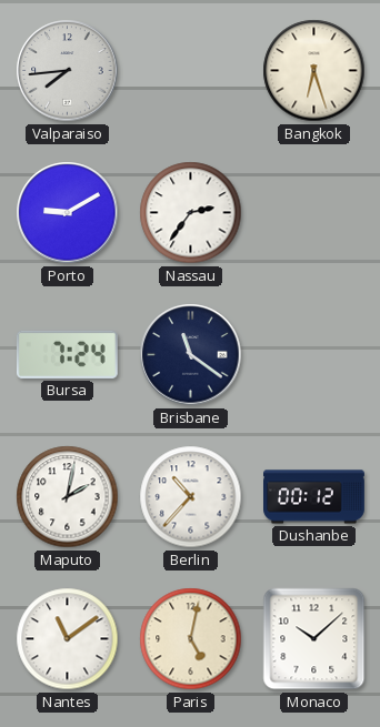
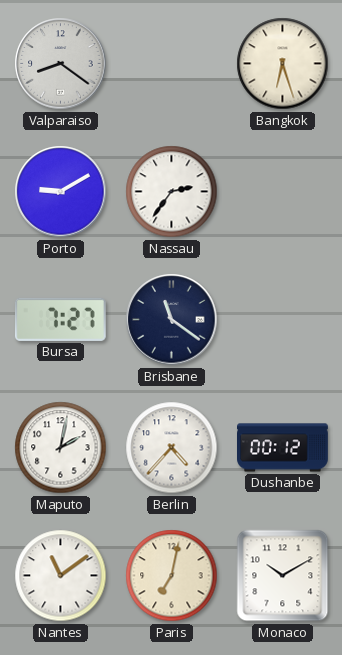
Valparaiso: 7:44 -> 8:21 (61, 64)
Bursa: 7:24 -> 7:27 (60, 319)
Berlin: 10:37 -> 4:37 (172, 448)
Paris: 5:02 -> 7:02 (172, 576)
Monaco: 10:08 -> 10:10 (283, 576)
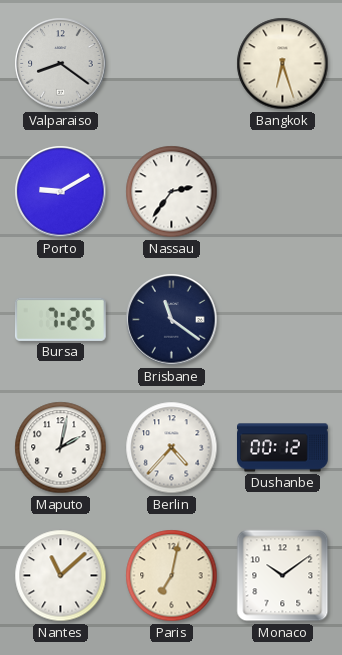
Bursa: 7:27 -> 7:25 (60, 319)
Nantes: 11:09 -> 11:08 (61, 576)
Monaco: 10:10 -> 10:09 (283, 576)
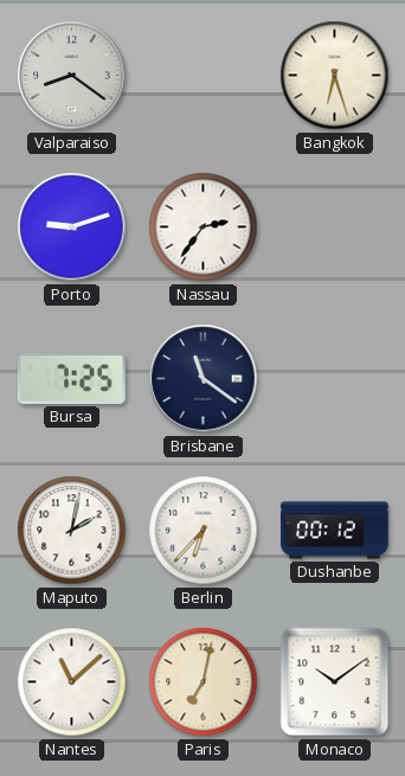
Porto: 9:10 -> 9:12 (72, 227)
Berlin: 4:37 -> 6:37 (204, 531)
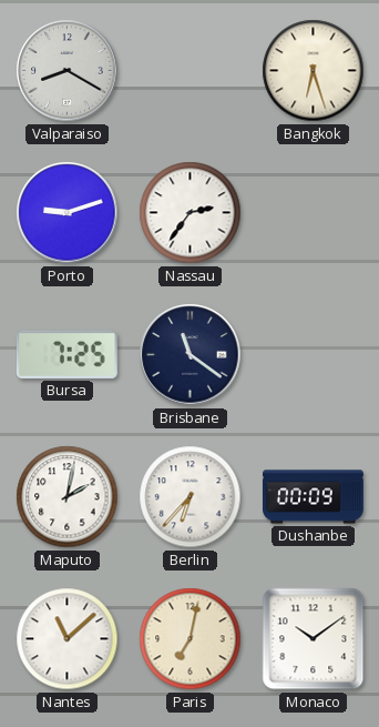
Valparaiso: 8:21 -> 8:20 (68, 71)
Dushanbe: 00:12 -> 00:09 (314, 497)
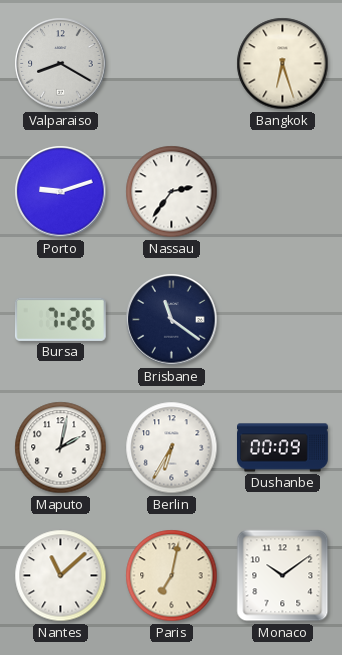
Bursa: 7:25 -> 7:26 (60, 319)
Berlin: 6:37 -> 6:35 (172, 448)
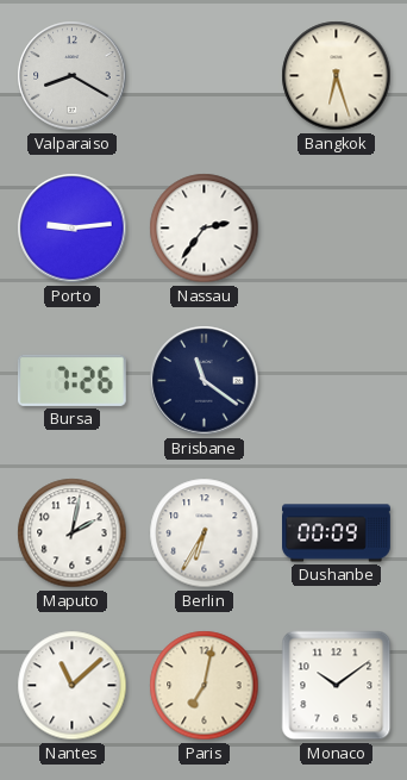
Porto: 9:12 -> 9:14 (73, 229)
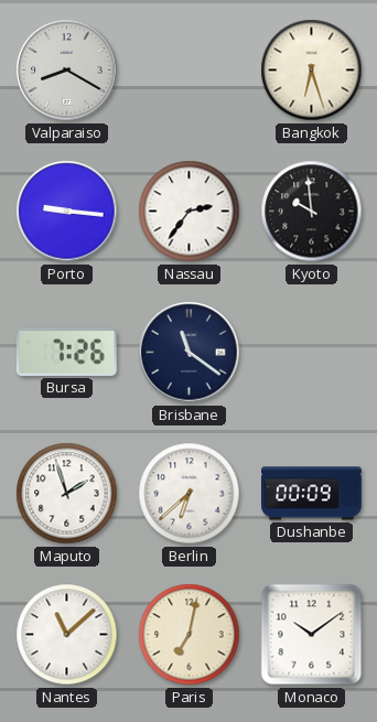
Porto: 9:14 -> 9:16 (67, 212)
Kyoto: none -> 9:59 (312, 212)
Maputo: 2:02 -> 1:57 (67, 494)
Berlin: 6:35 -> 6:38 (190, 494)
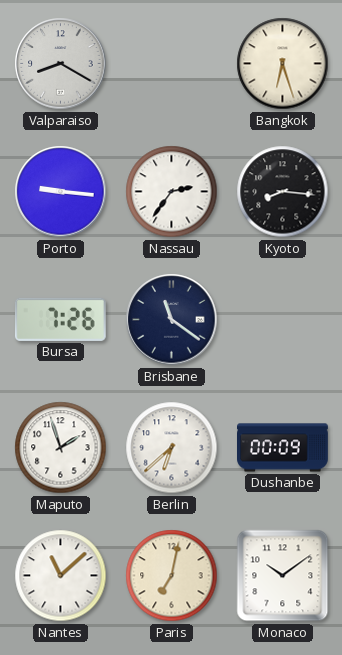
Kyoto: 9:59 -> 8:16 (283, 192)
